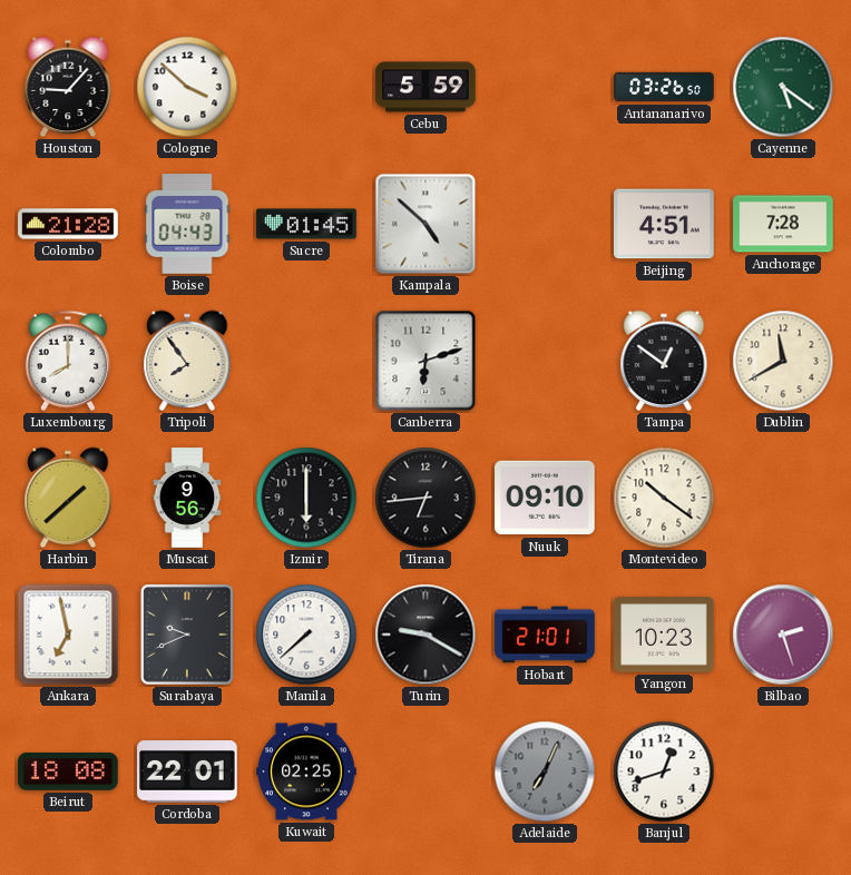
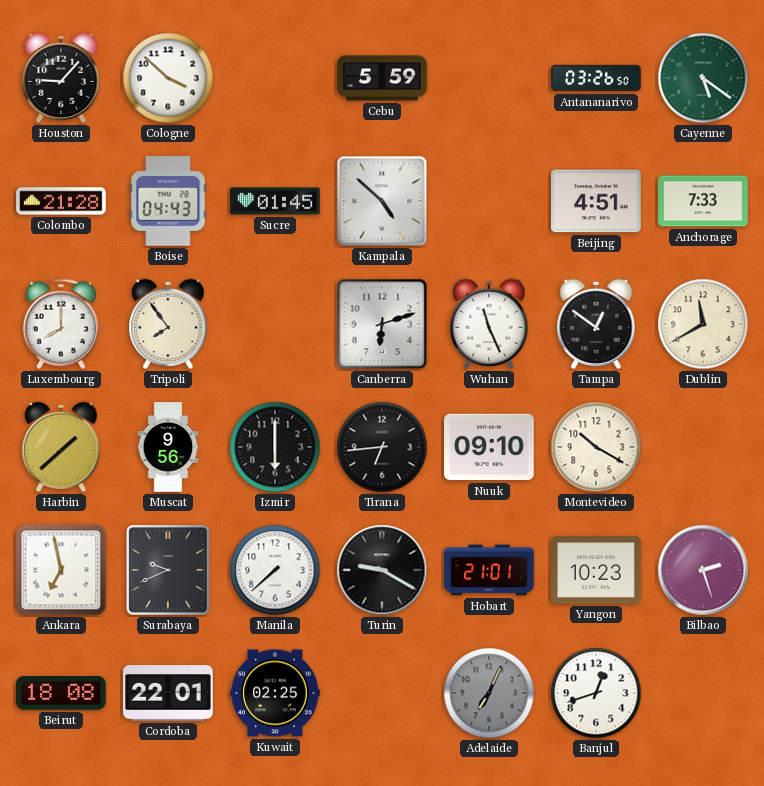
Anchorage: 7:28 -> 7:33 (703, 201)
Wuhan: none -> 11:26 (489, 324)
Montevideo: 10:21 -> 10:20 (596, 447)
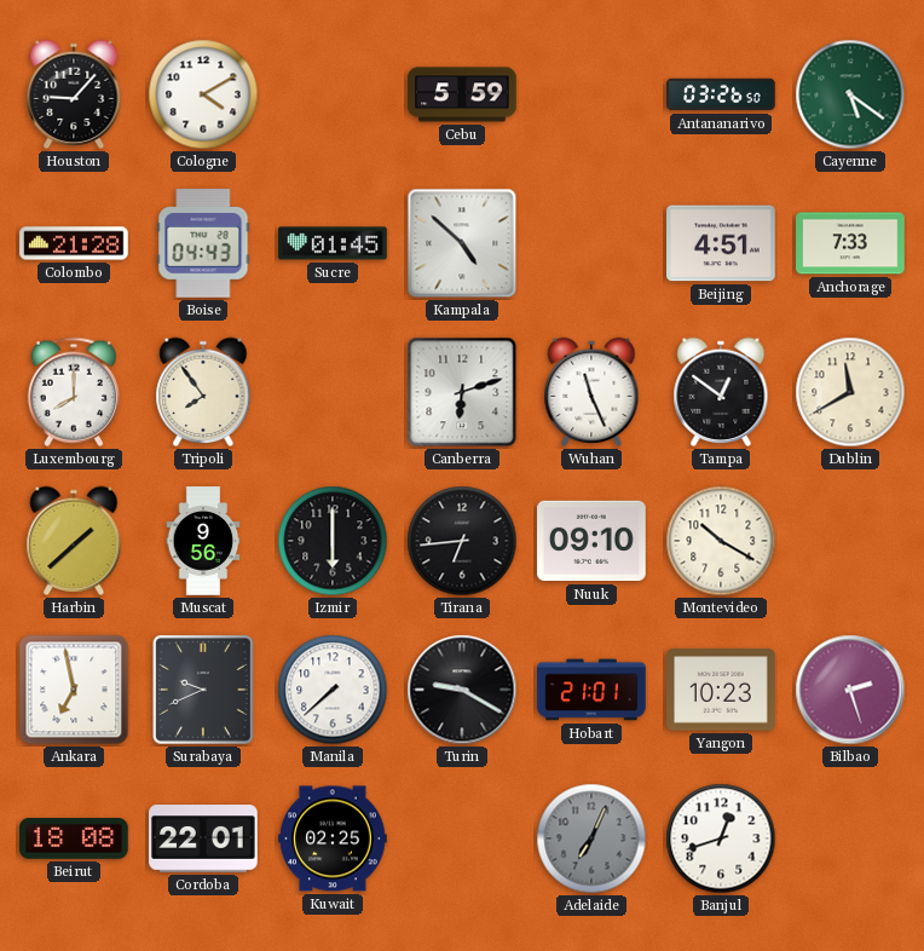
Cologne: 3:52 -> 4:10 (203, 94)
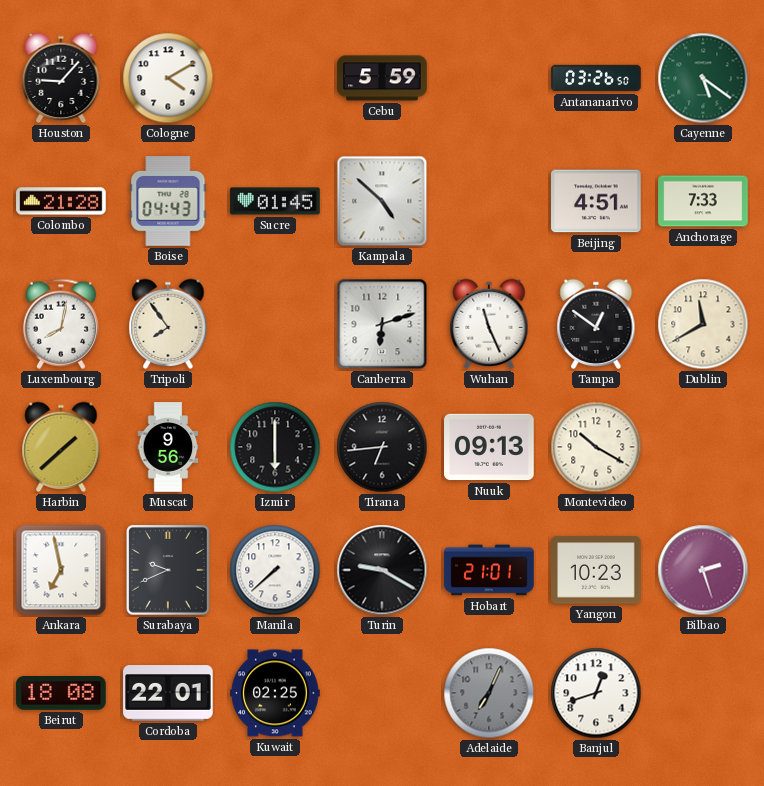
Luxembourg: 8:00 -> 8:02 (61, 324)
Nuuk: 09:10 -> 09:13 (489, 447)
